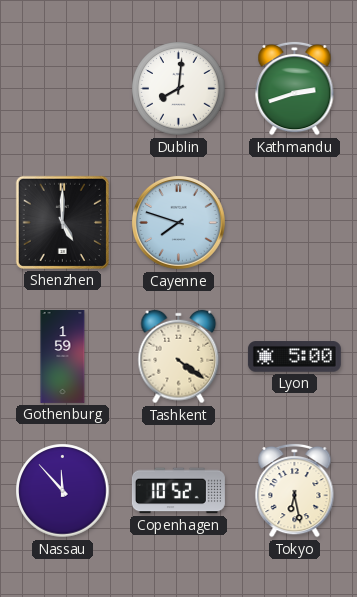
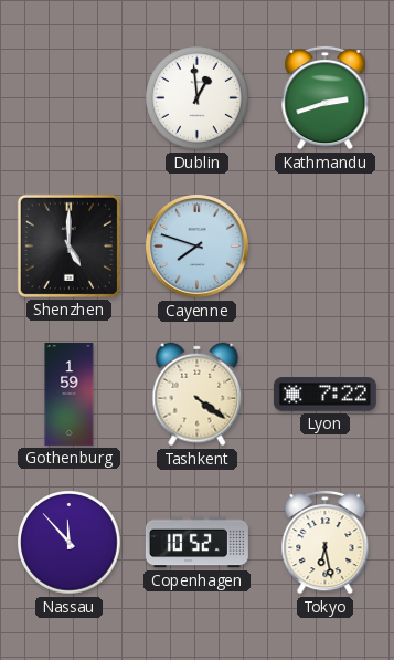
Dublin: 8:01 -> 12:59 (198, 98)
Lyon: 5:00 -> 7:22 (324, 395)
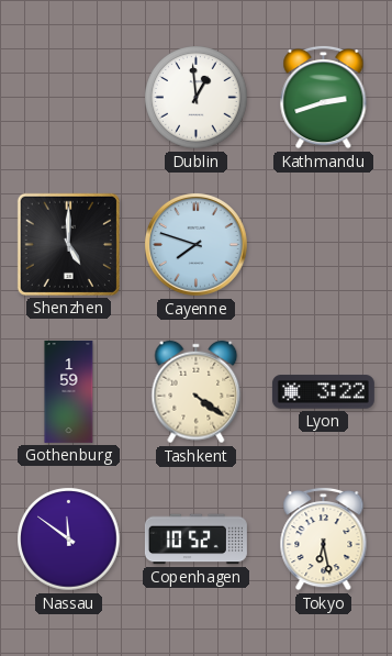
Lyon: 7:22 -> 3:22 (323, 392)
Nassau: 11:53 -> 11:51 (69, 540)
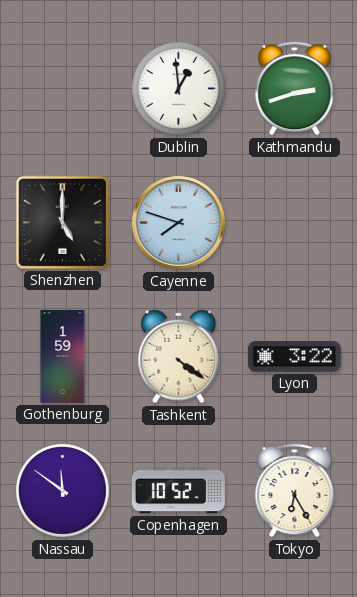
Tokyo: 6:28 -> 6:25 (295, 490)
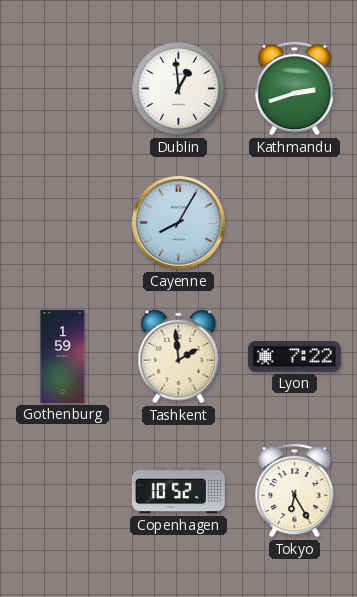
Shenzhen: 5:00 -> none (62, 222)
Cayenne: 7:48 -> 8:05 (179, 223)
Tashkent: 4:21 -> 1:59 (179, 357)
Lyon: 3:22 -> 7:22 (294, 357)
Nassau: 11:51 -> none (63, 491)
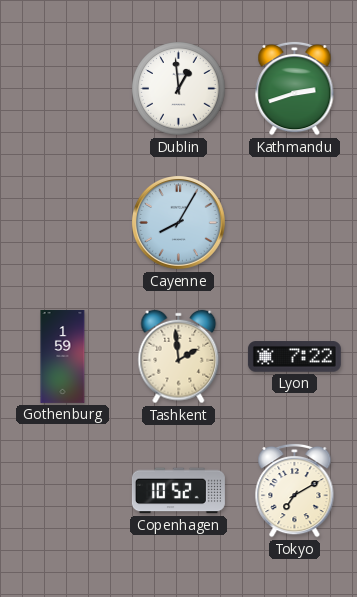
Tokyo: 6:25 -> 7:10 (295, 490)
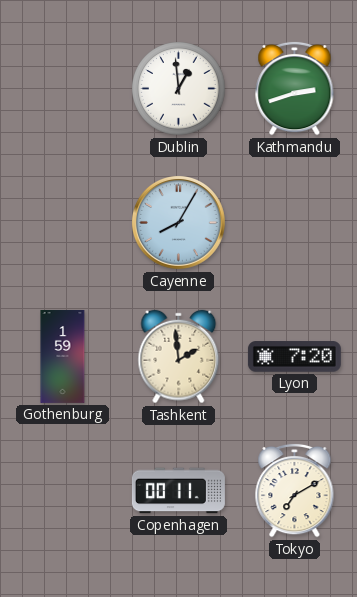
Lyon: 7:22 -> 7:20 (294, 357)
Copenhagen: 10:52 -> 00:11 (178, 491)
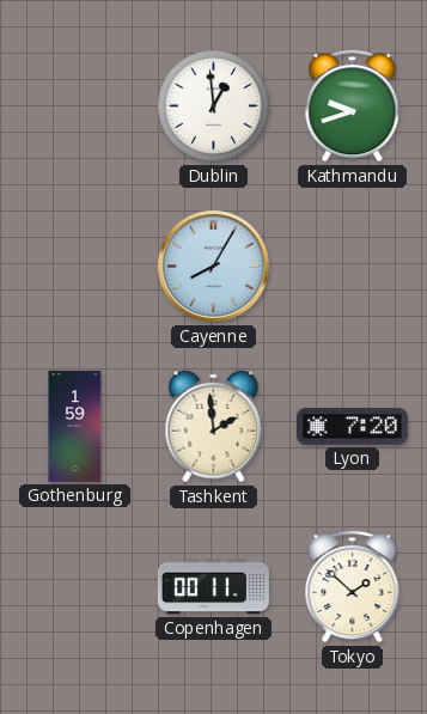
Kathmandu: 2:42 -> 9:42 (353, 105)
Tokyo: 7:10 -> 1:52 (353, 586)
